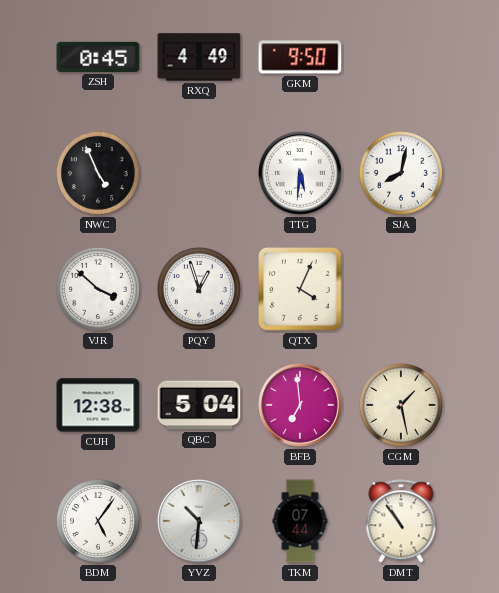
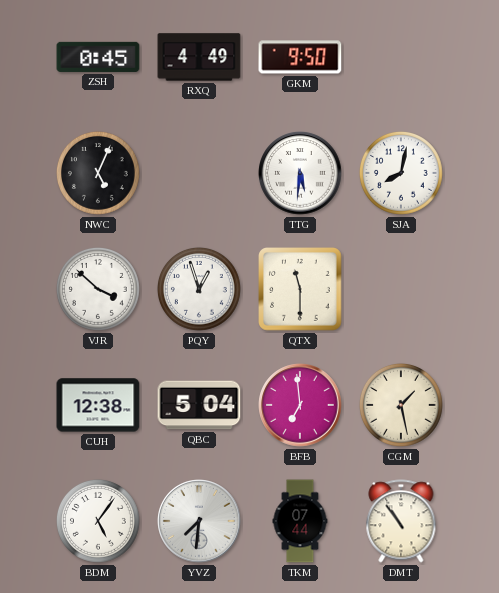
NWC: 4:56 -> 5:04 (98, 173)
QTX: 4:04 -> 11:30 (301, 290)
YVZ: 10:31 -> 7:31 (199, 521)
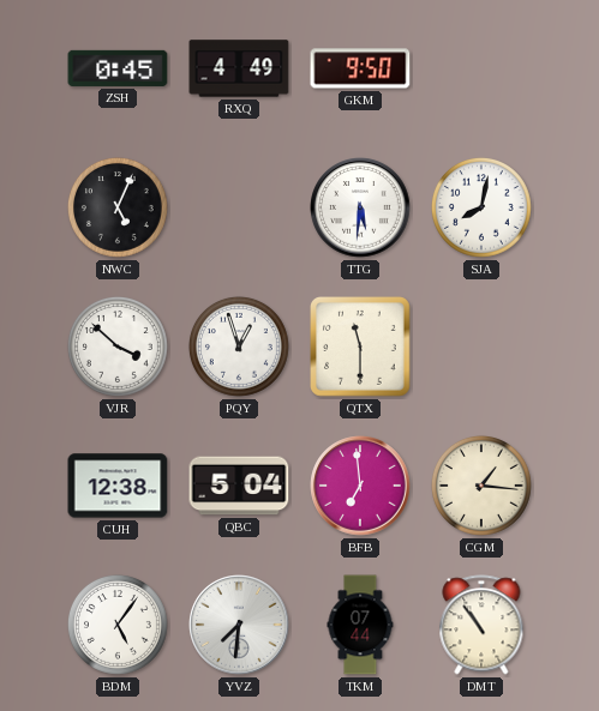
CGM: 1:28 -> 1:16 (481, 486)
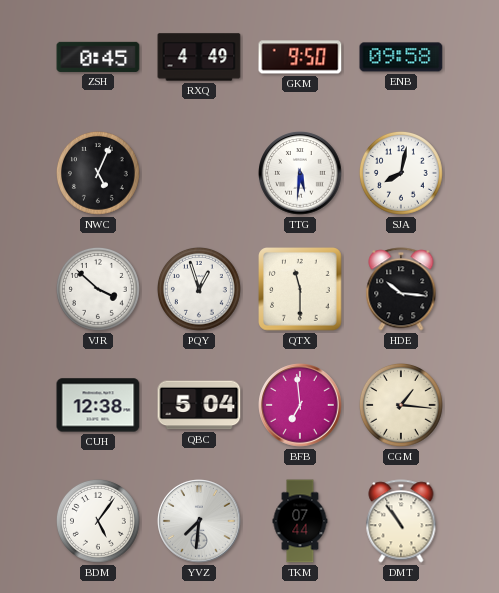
ENB: none -> 09:58 (401, 57)
HDE: none -> 10:16 (401, 289)
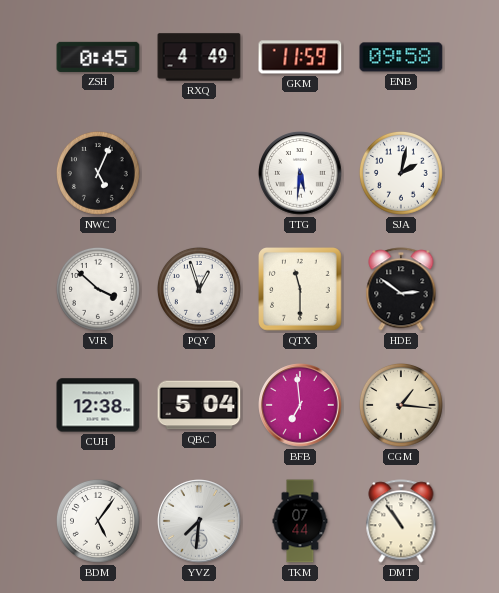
GKM: 9:50 -> 11:59 (300, 57)
SJA: 8:02 -> 2:02 (401, 173)
HDE: 10:16 -> 2:51 (401, 289)
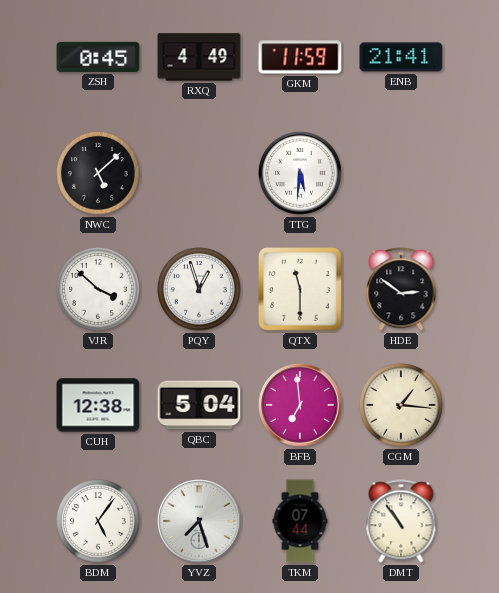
ENB: 09:58 -> 21:41 (401, 57)
NWC: 5:04 -> 5:08 (98, 173)
SJA: 2:02 -> none (401, 173)
YVZ: 7:31 -> 7:27 (199, 521)
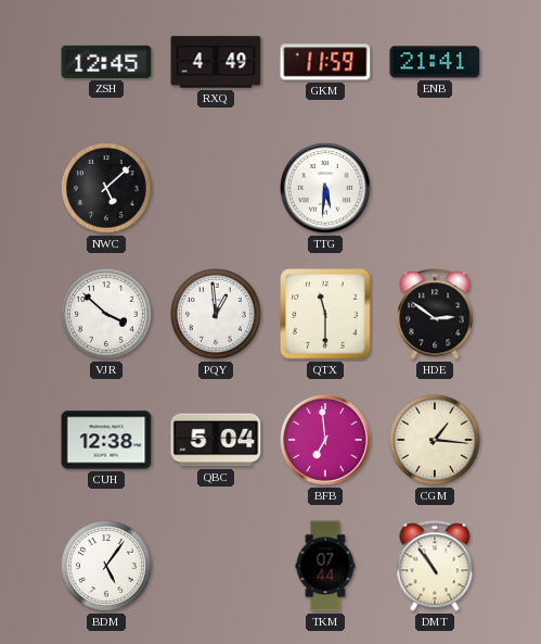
ZSH: 0:45 -> 12:45 (106, 62)
PQY: 12:57 -> 12:59 (216, 314)
YVZ: 7:27 -> none (199, 521)
